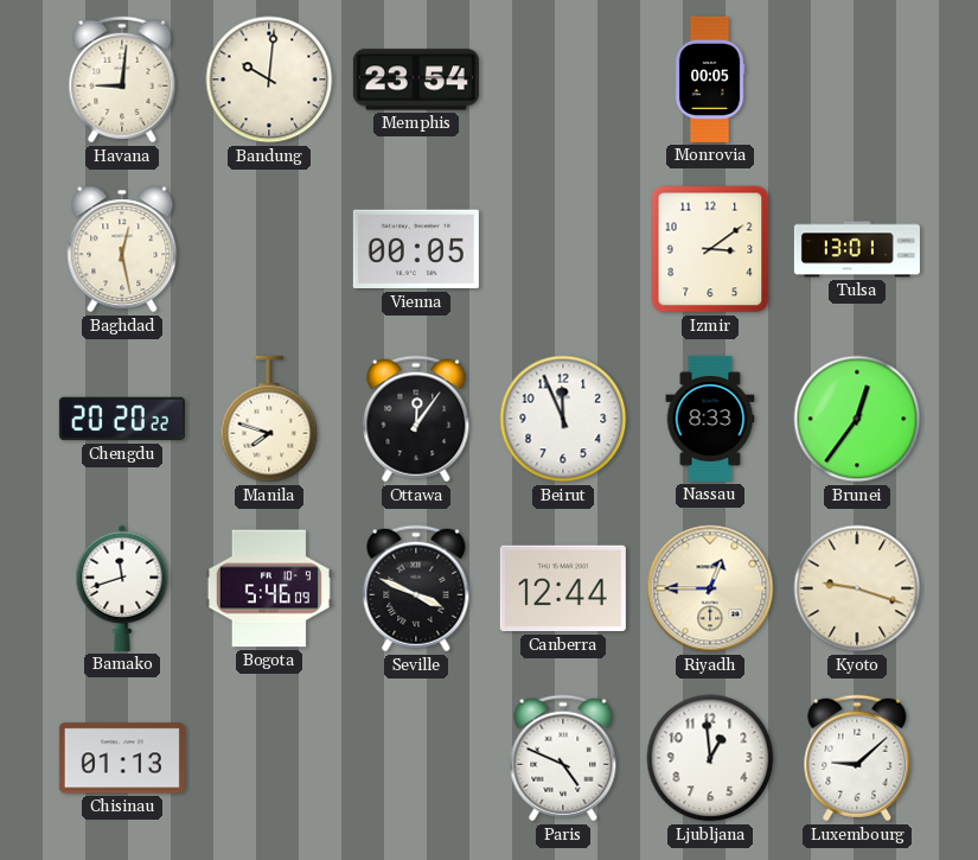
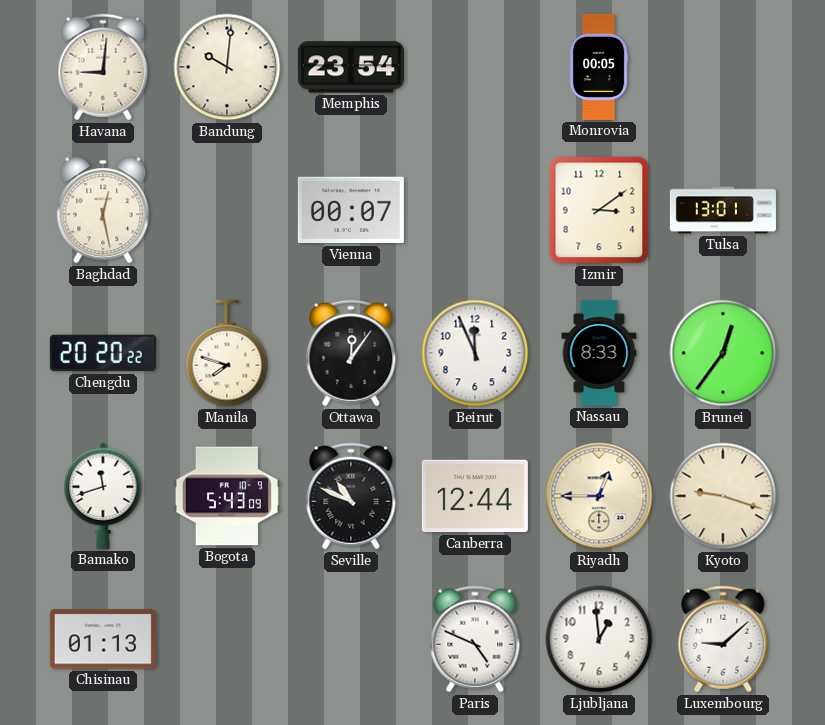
Vienna: 00:05 -> 00:07 (351, 210)
Bogota: 5:46 -> 5:43 (227, 496)
Seville: 3:49 -> 10:49 (351, 496)
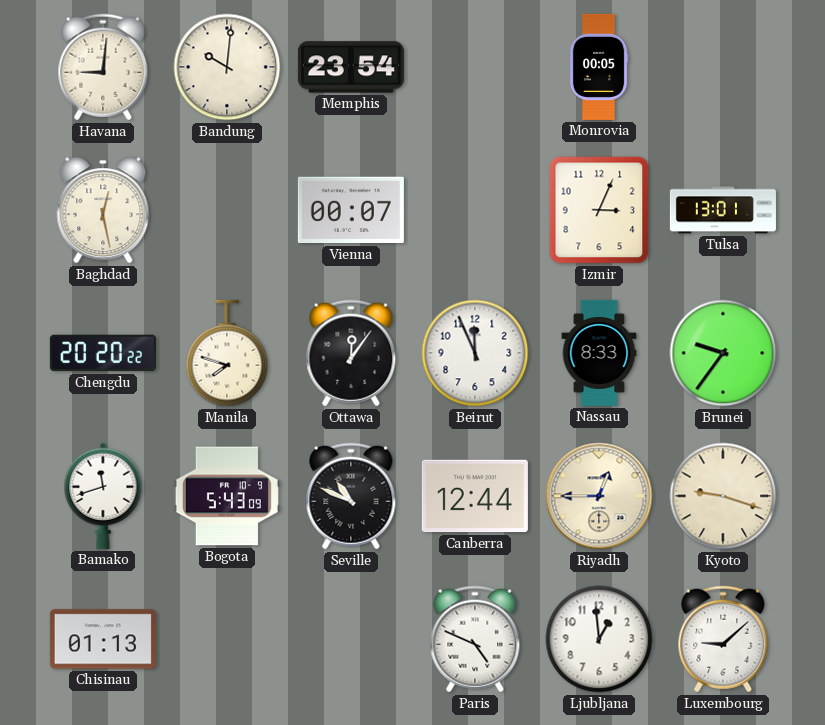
Izmir: 3:09 -> 3:04 (599, 210)
Brunei: 12:36 -> 9:36 (723, 353)
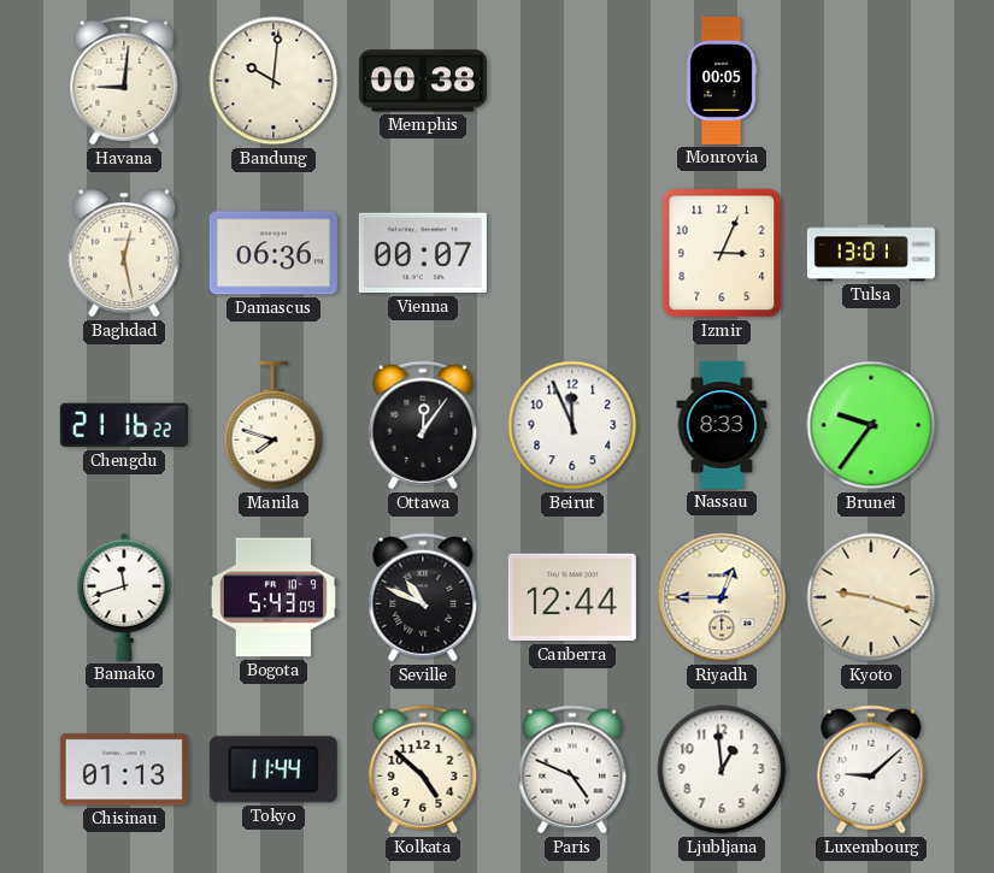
Memphis: 23:54 -> 00:38 (423, 81)
Damascus: none -> 06:36 (274, 253)
Chengdu: 20:20 -> 21:16 (124, 425)
Tokyo: none -> 11:44 (274, 769)
Kolkata: none -> 4:52 (423, 769)
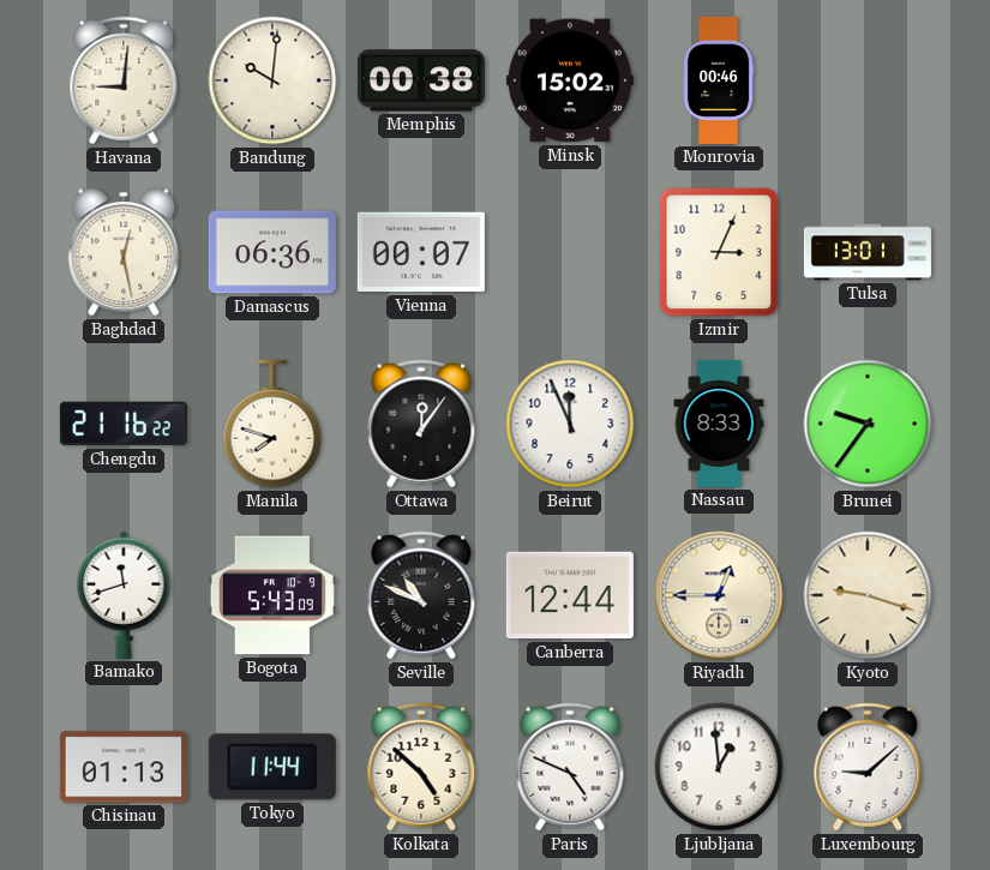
Minsk: none -> 15:02 (570, 80)
Monrovia: 00:05 -> 00:46 (719, 80)
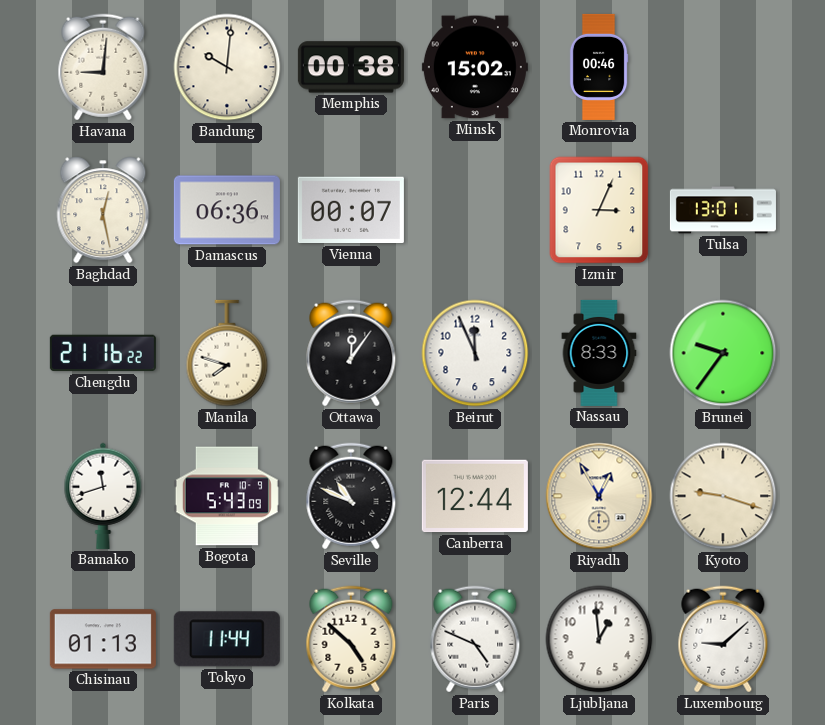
Riyadh: 12:45 -> 12:55 (599, 496)
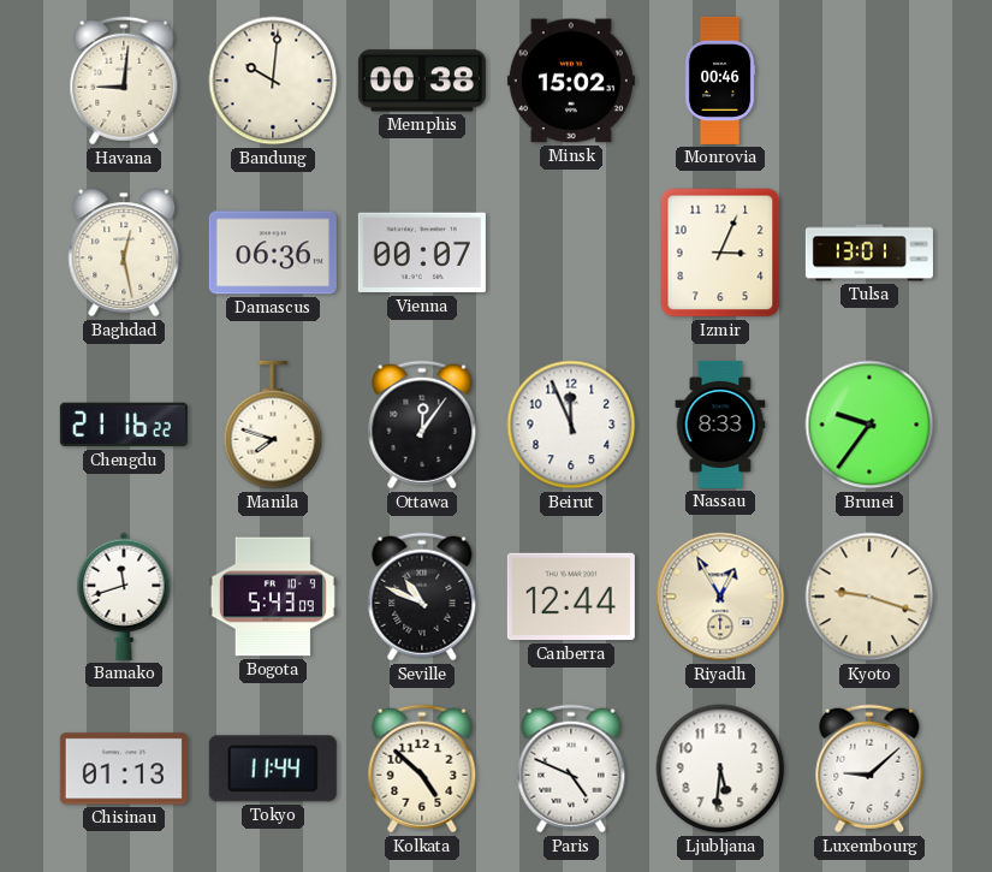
Ljubljana: 12:59 -> 5:31 (720, 769)
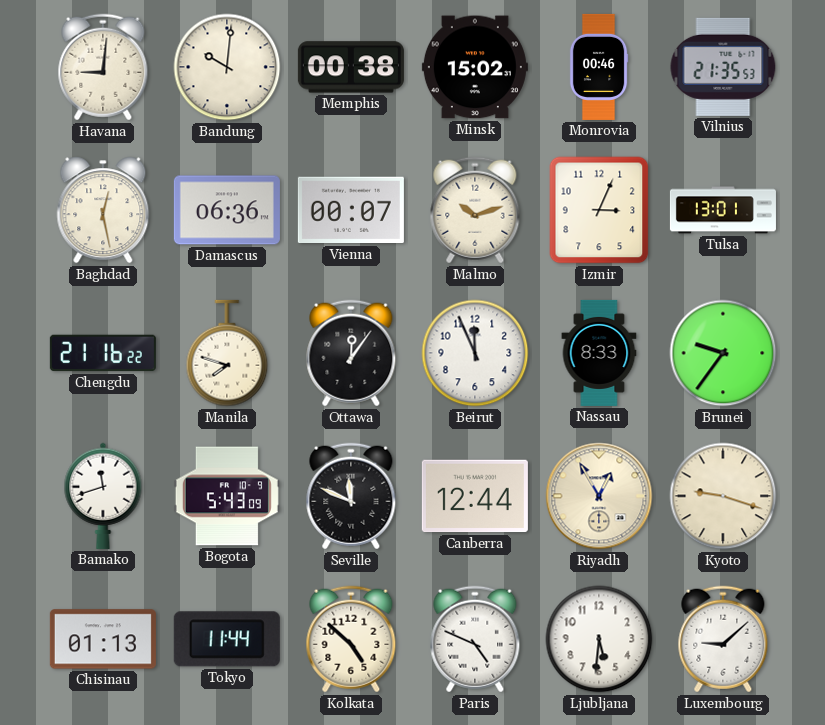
Vilnius: none -> 21:35 (723, 67)
Malmo: none -> 10:12 (475, 210)
Seville: 10:49 -> 11:49 (351, 496)
